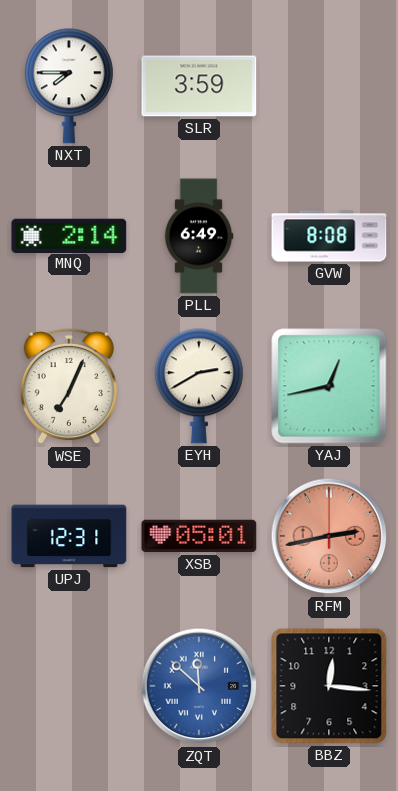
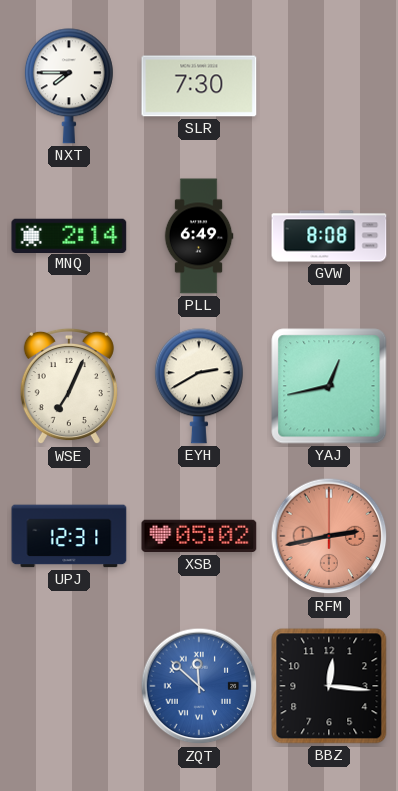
SLR: 3:59 -> 7:30 (199, 86)
XSB: 05:01 -> 05:02 (199, 536)
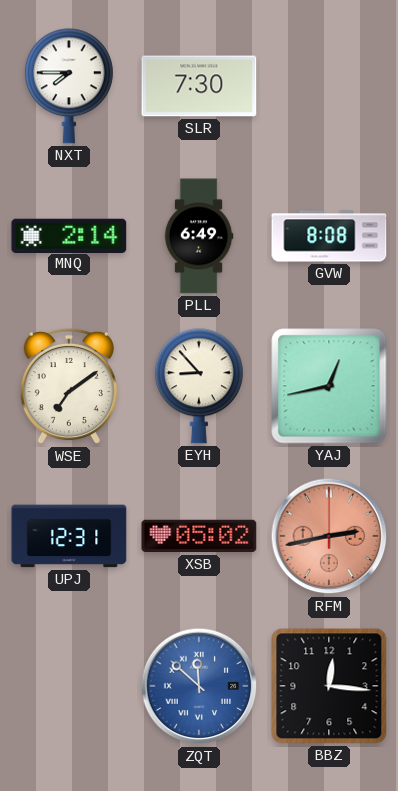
WSE: 7:04 -> 7:09 (69, 386)
EYH: 2:40 -> 8:53 (199, 386)
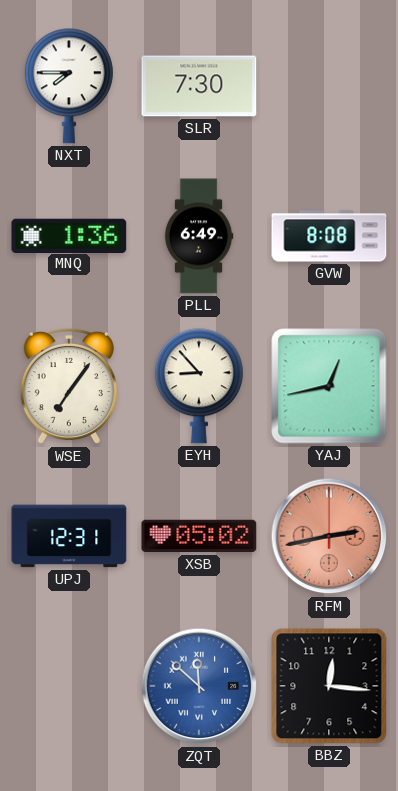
MNQ: 2:14 -> 1:36 (69, 235)
WSE: 7:09 -> 7:06 (69, 386)
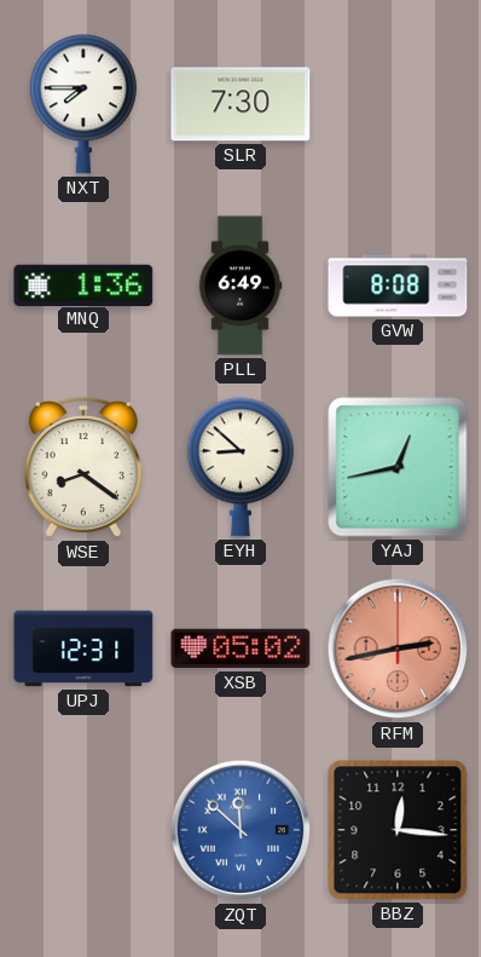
WSE: 7:06 -> 8:21 (83, 467)
EYH: 8:53 -> 8:52 (240, 467)
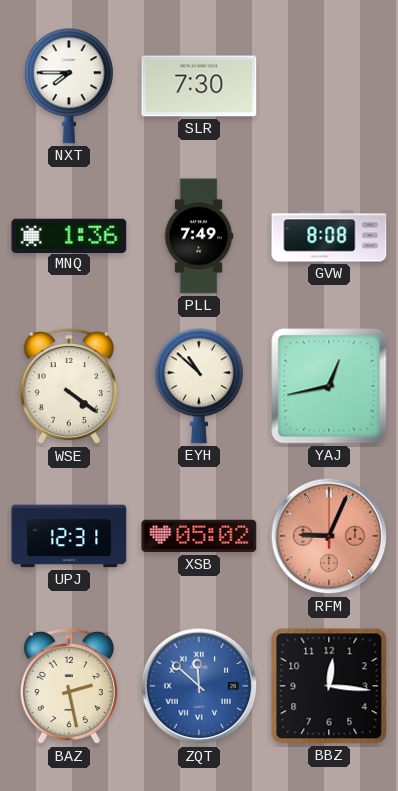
PLL: 6:49 -> 7:49 (199, 236)
WSE: 8:21 -> 4:21 (69, 386)
EYH: 8:52 -> 10:52 (199, 386)
RFM: 2:43 -> 9:04 (329, 536)
BAZ: none -> 2:28 (69, 686)
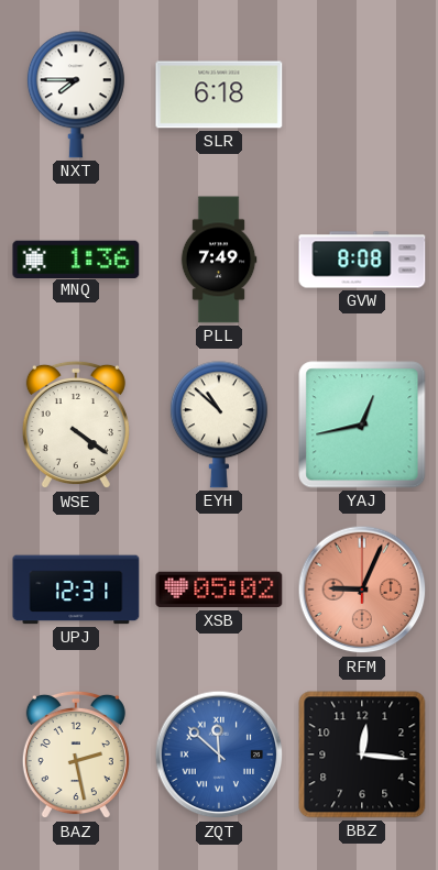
SLR: 7:30 -> 6:18 (219, 95)
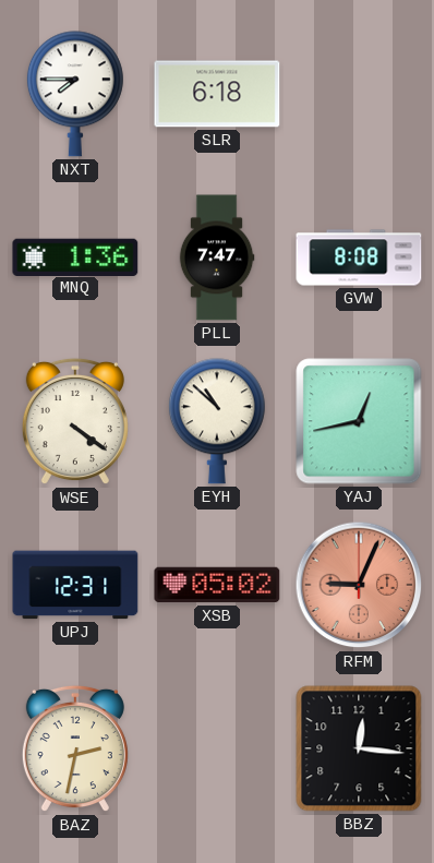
PLL: 7:49 -> 7:47 (217, 257)
BAZ: 2:28 -> 2:32 (75, 748)
ZQT: 11:52 -> none (219, 755)
